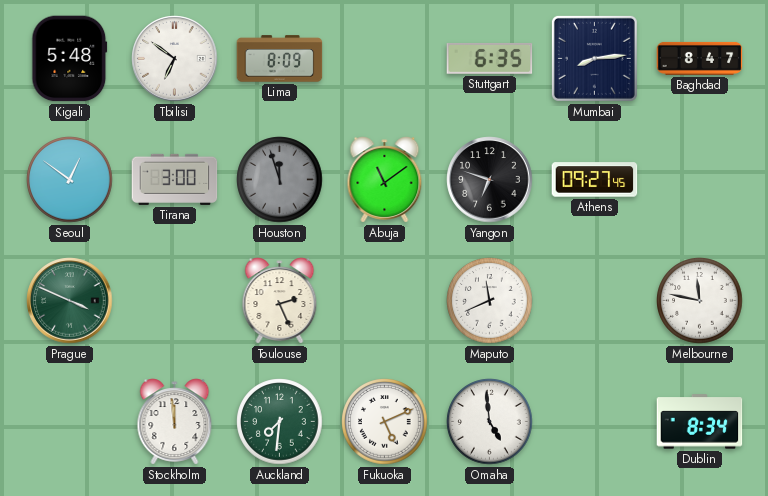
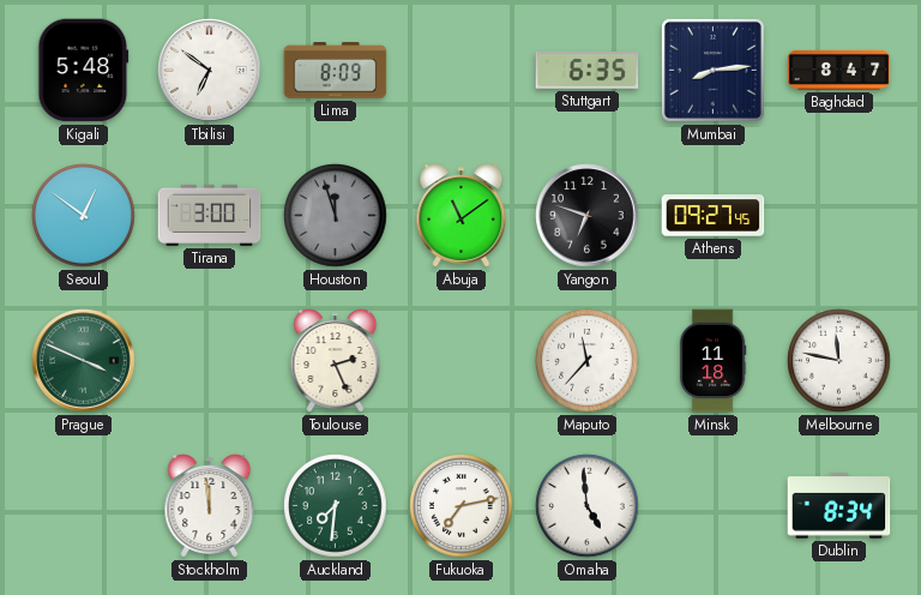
Maputo: 11:41 -> 11:37 (588, 361)
Minsk: none -> 11:18 (712, 361)
Fukuoka: 5:11 -> 7:13 (462, 506)
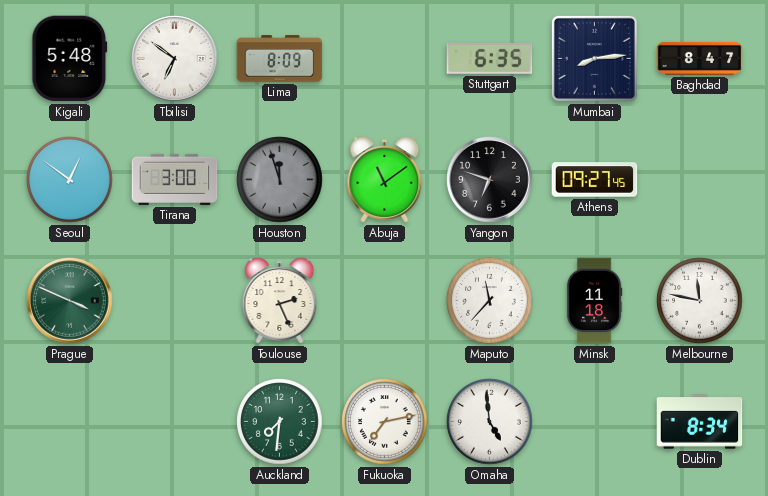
Stockholm: 11:59 -> none (210, 506)
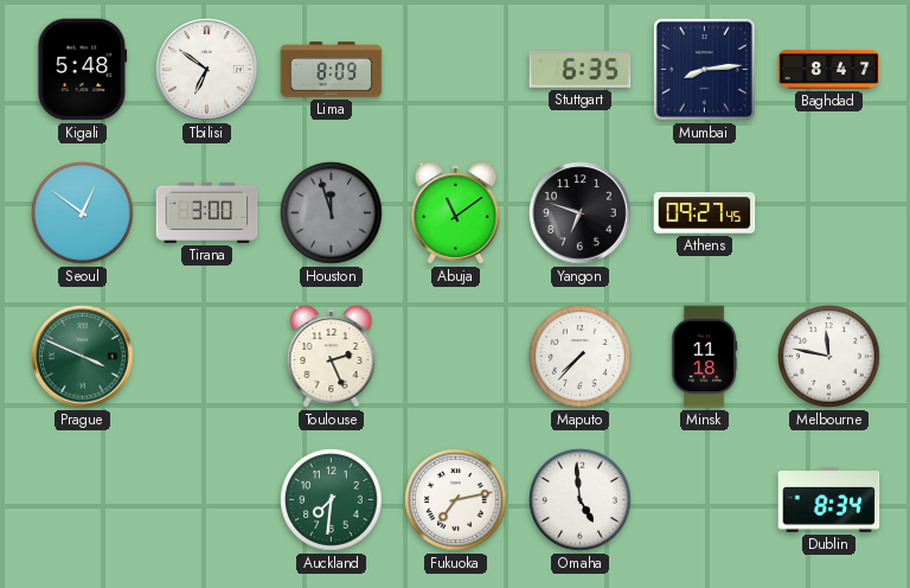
Maputo: 11:37 -> 7:37 (581, 357)
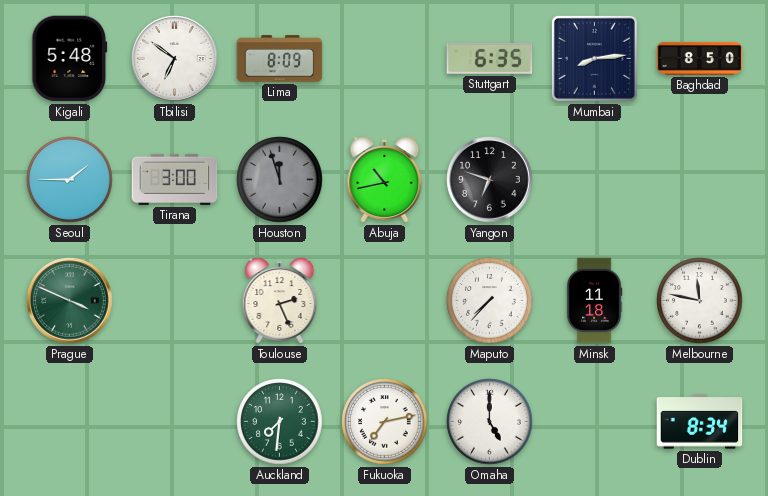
Baghdad: 8:47 -> 8:50 (700, 58)
Seoul: 12:51 -> 1:45 (70, 180)
Abuja: 11:09 -> 10:43 (385, 180)
Athens: 09:27 -> none (705, 213)
Omaha: 4:59 -> 5:00 (490, 422)
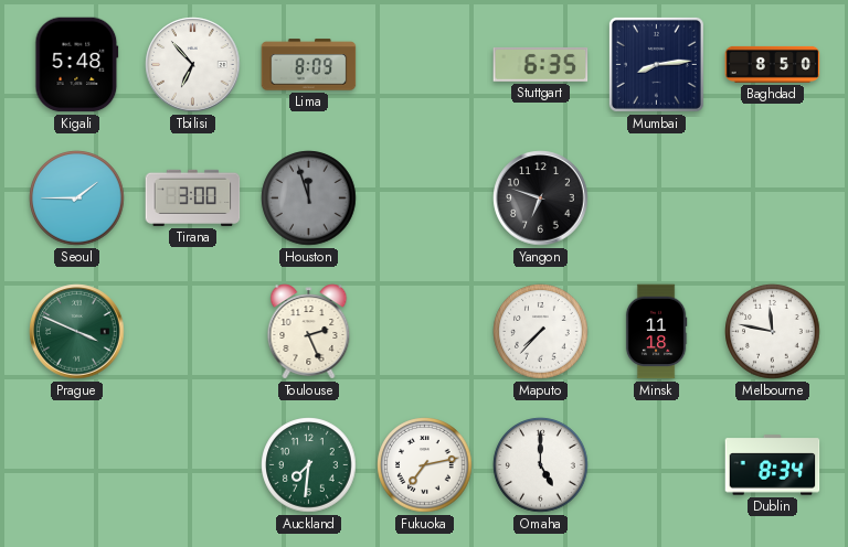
Tbilisi: 6:51 -> 6:53 (193, 65)
Abuja: 10:43 -> none (385, 180)
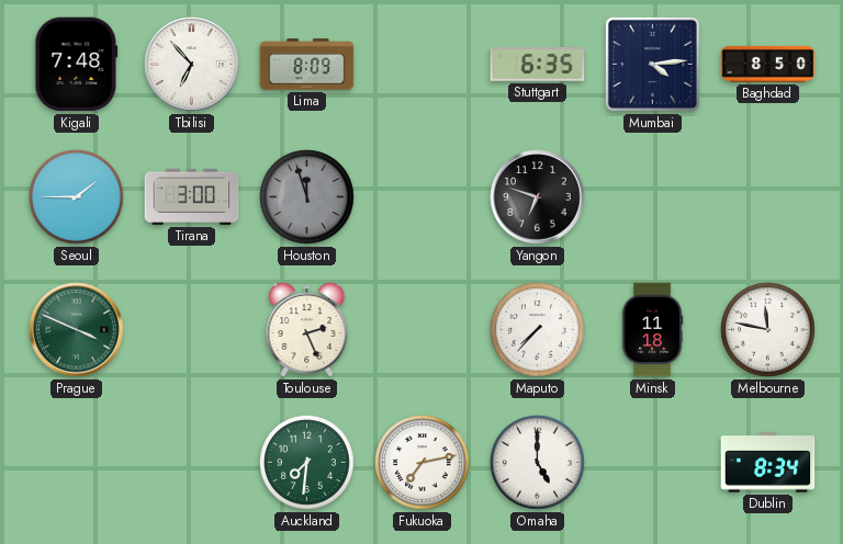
Kigali: 5:48 -> 7:48 (77, 65)
Mumbai: 8:14 -> 4:14 (652, 64)
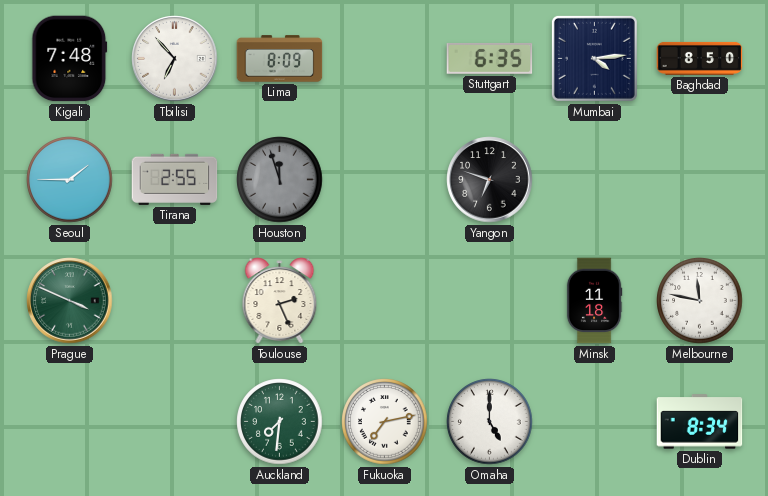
Tirana: 3:00 -> 2:55 (175, 179)
Maputo: 7:37 -> none (538, 330)
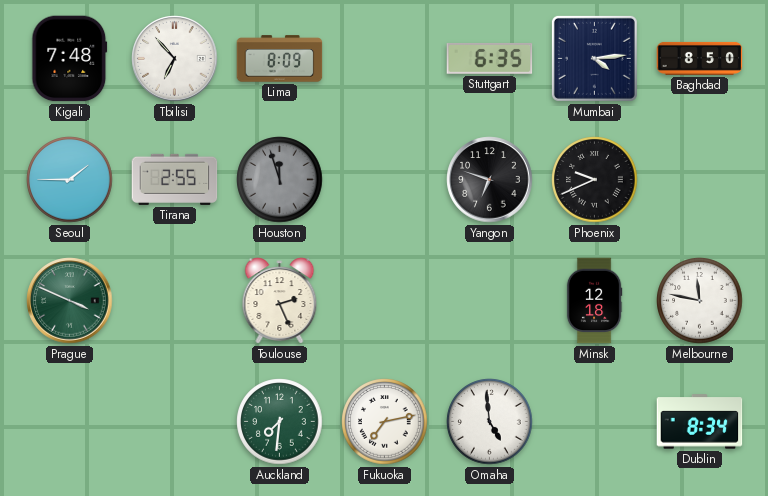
Phoenix: none -> 9:41 (595, 180)
Minsk: 11:18 -> 12:18 (594, 301)
Omaha: 5:00 -> 4:59 (490, 422)
